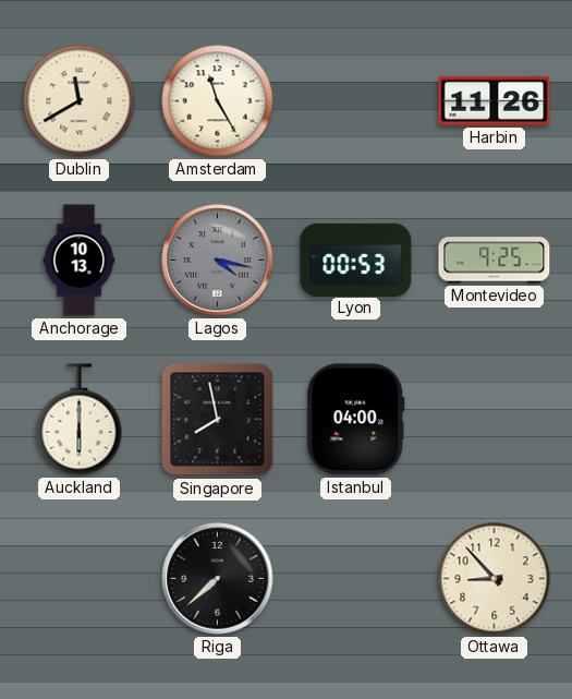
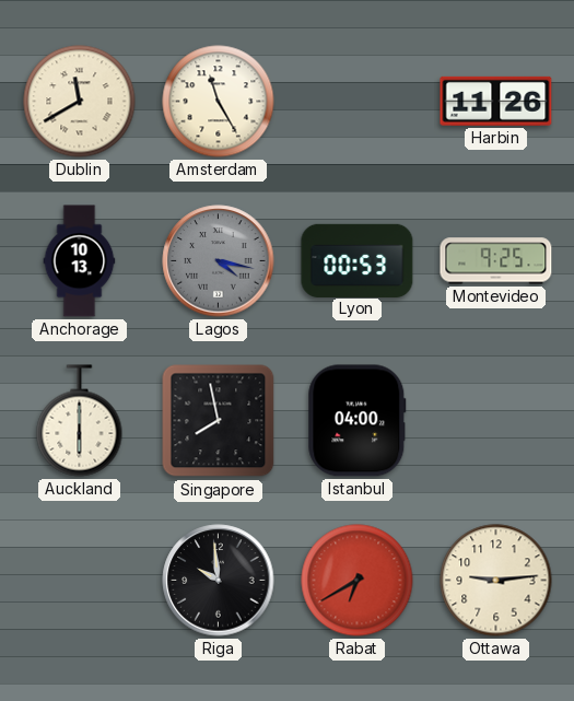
Riga: 7:38 -> 9:59 (219, 581)
Rabat: none -> 6:40 (358, 581)
Ottawa: 8:53 -> 9:14 (496, 581)
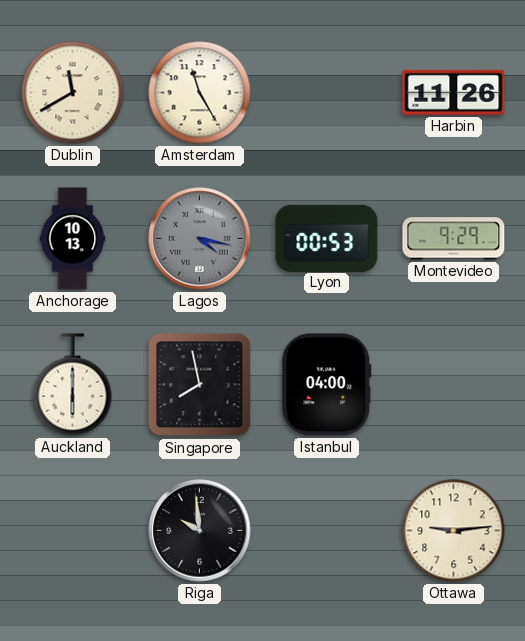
Montevideo: 9:25 -> 9:29 (454, 239)
Rabat: 6:40 -> none (358, 581)
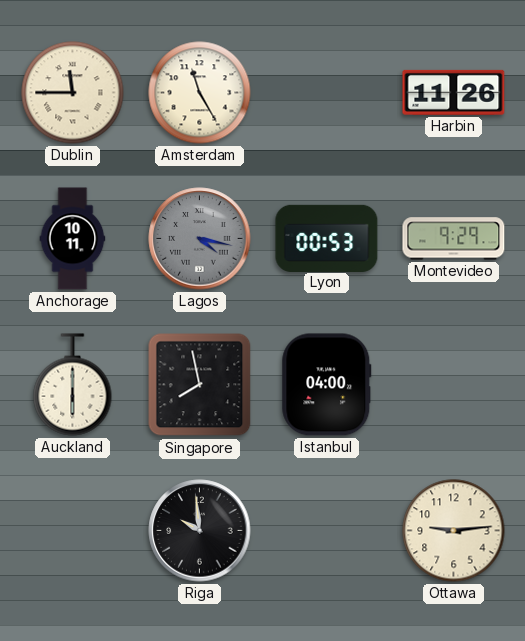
Dublin: 11:40 -> 11:45 (73, 93)
Anchorage: 10:13 -> 10:11 (73, 239)
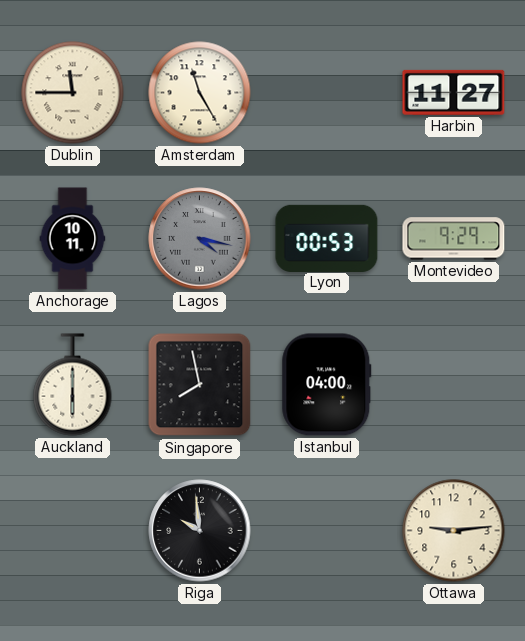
Harbin: 11:26 -> 11:27 (454, 92)
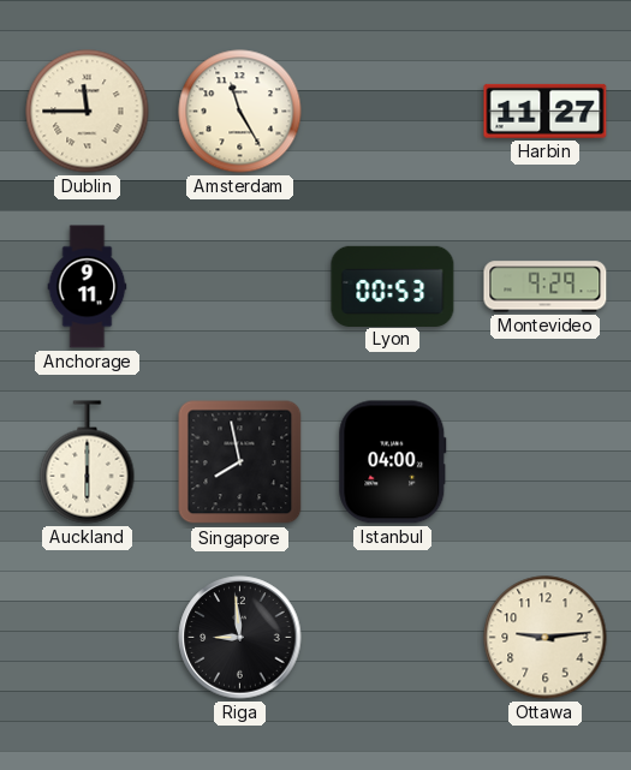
Anchorage: 10:11 -> 9:11 (88, 287)
Lagos: 4:17 -> none (200, 239)
Riga: 9:59 -> 8:59 (240, 638)
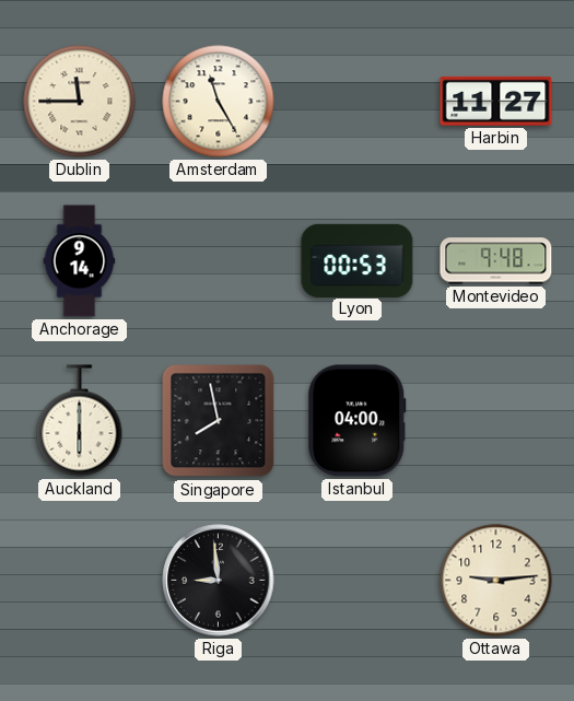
Anchorage: 9:11 -> 9:14 (80, 261)
Montevideo: 9:29 -> 9:48 (496, 261)
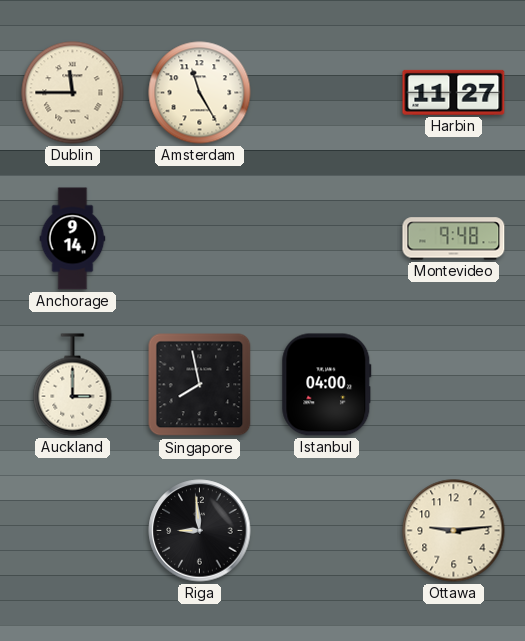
Lyon: 00:53 -> none (358, 260)
Auckland: 6:00 -> 3:00 (73, 385)
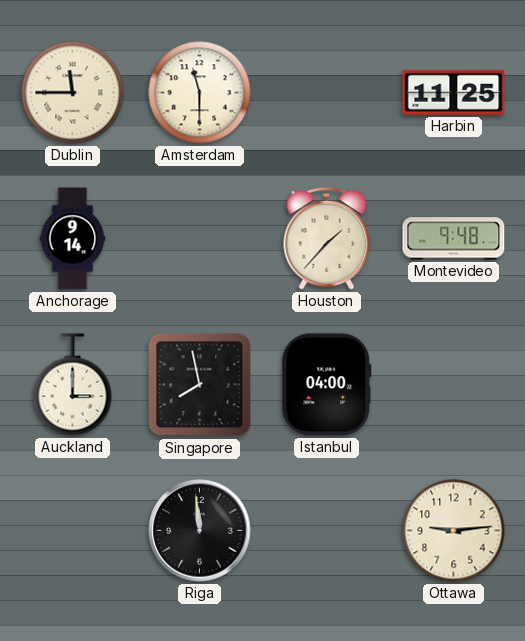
Amsterdam: 11:25 -> 11:30 (200, 93)
Harbin: 11:27 -> 11:25 (454, 92)
Houston: none -> 1:37 (327, 238)
Riga: 8:59 -> 11:59 (200, 531)
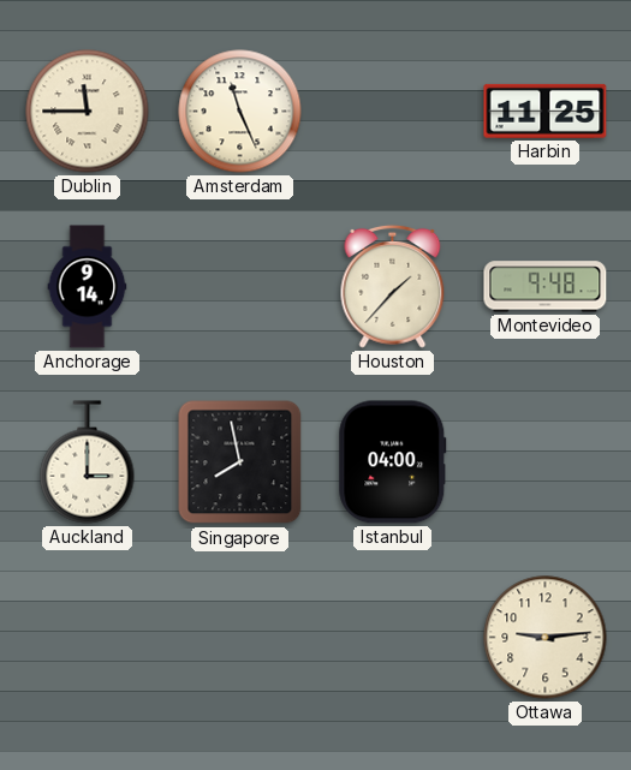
Amsterdam: 11:30 -> 11:26 (240, 112)
Riga: 11:59 -> none (200, 531)
